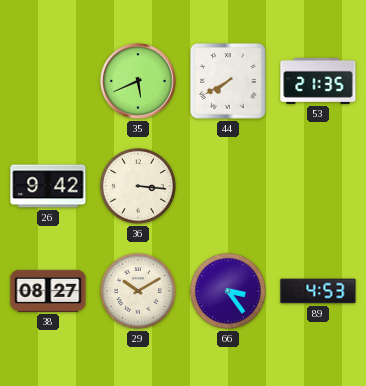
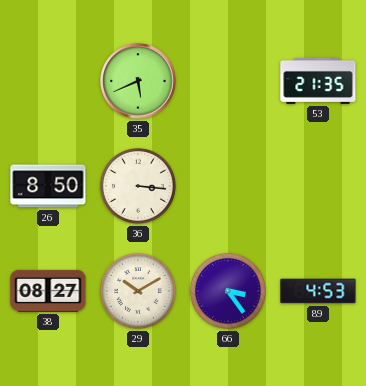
44: 7:40 -> none (229, 82)
26: 9:42 -> 8:50 (48, 186)
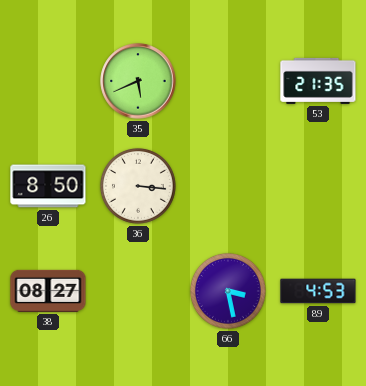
29: 10:10 -> none (138, 291)
66: 3:24 -> 3:28 (228, 291)
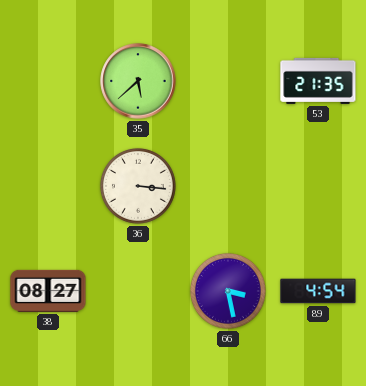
35: 5:41 -> 5:38 (138, 81)
26: 8:50 -> none (48, 186)
89: 4:53 -> 4:54 (318, 291)
